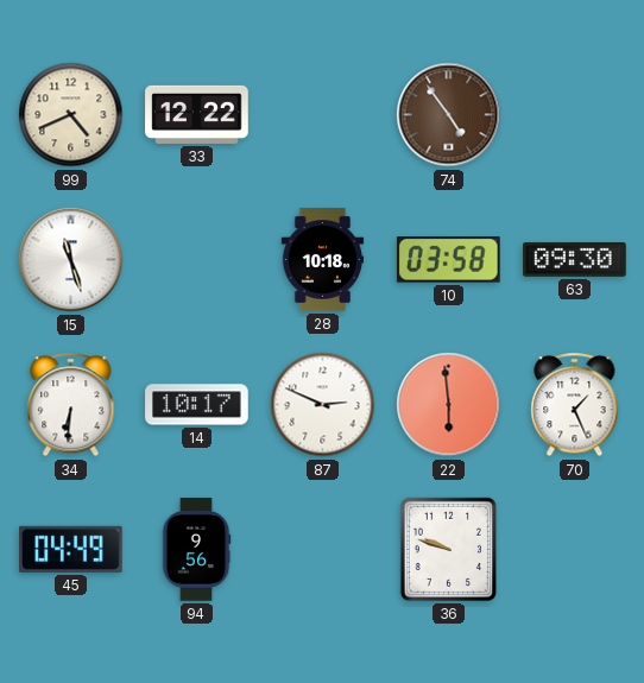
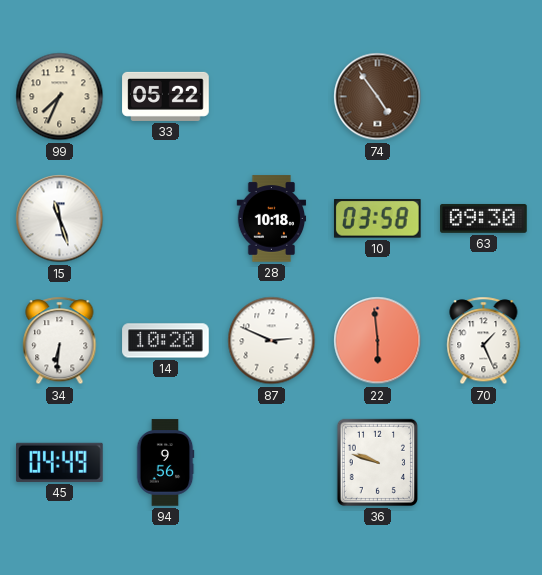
99: 4:41 -> 7:34 (60, 97)
33: 12:22 -> 05:22 (166, 96)
14: 10:17 -> 10:20 (166, 341)
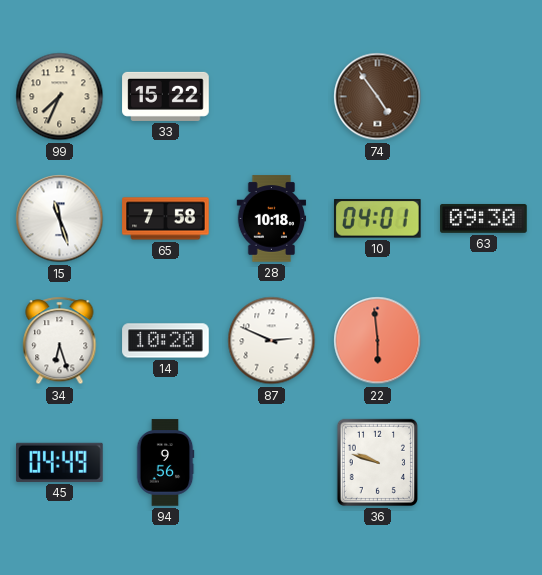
33: 05:22 -> 15:22 (166, 96)
65: none -> 7:58 (166, 219)
10: 03:58 -> 04:01 (377, 219)
34: 6:31 -> 6:27 (60, 341)
70: 1:26 -> none (484, 341)
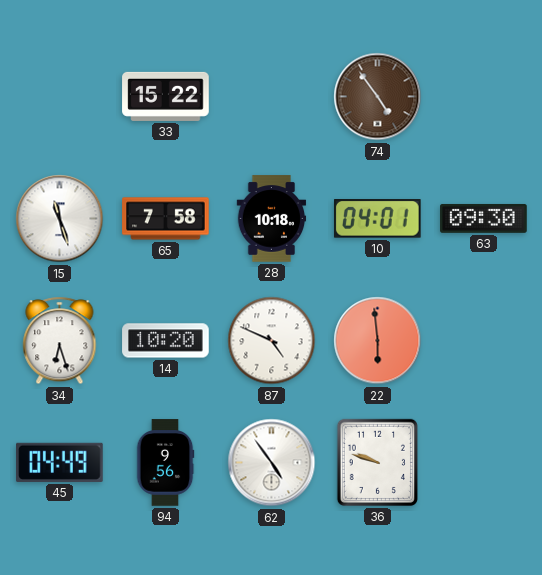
99: 7:34 -> none (60, 97)
87: 2:49 -> 4:49 (272, 341)
62: none -> 4:54 (272, 463)
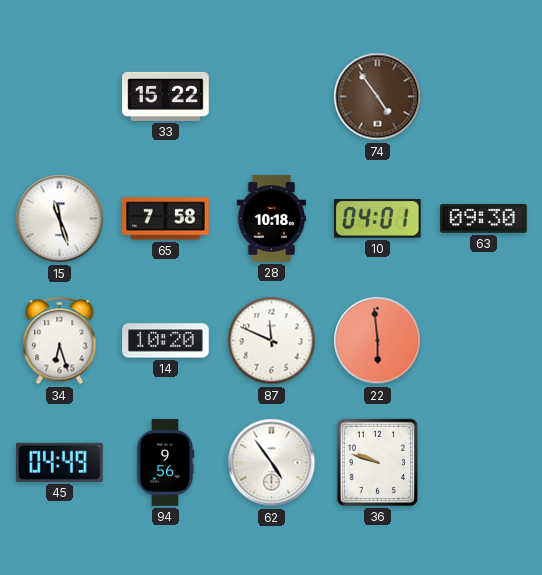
87: 4:49 -> 11:49 (272, 341)
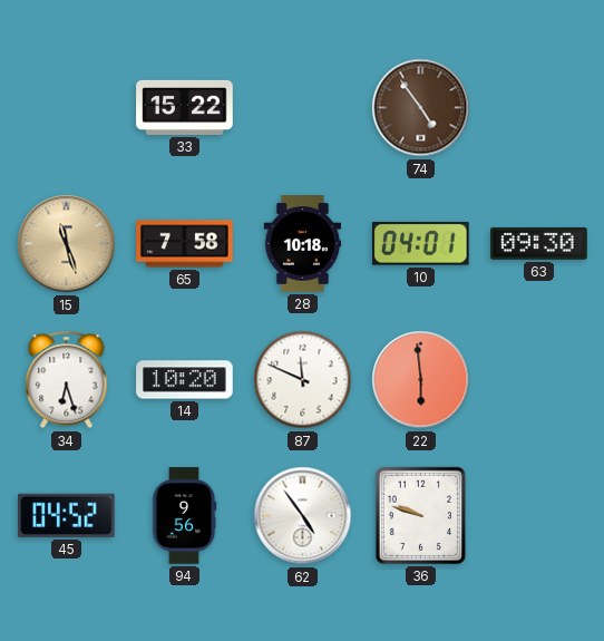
15 dial: white -> champagne (67, 244)
45: 04:49 -> 04:52 (67, 515)
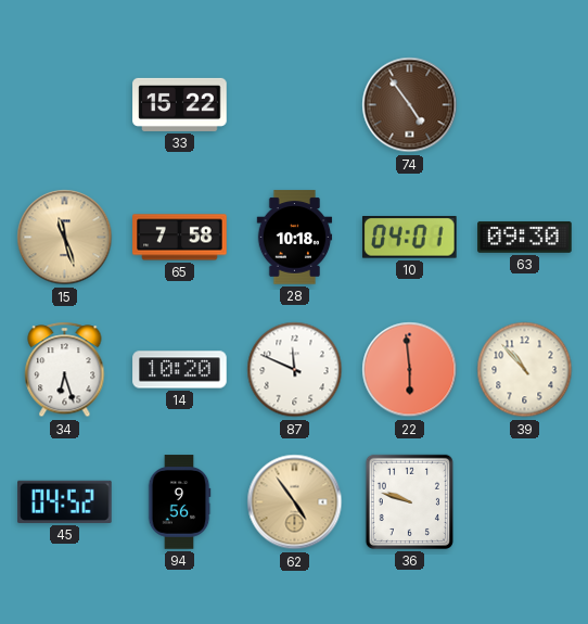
39: none -> 10:53 (525, 370)
62 dial: white -> champagne (295, 502)
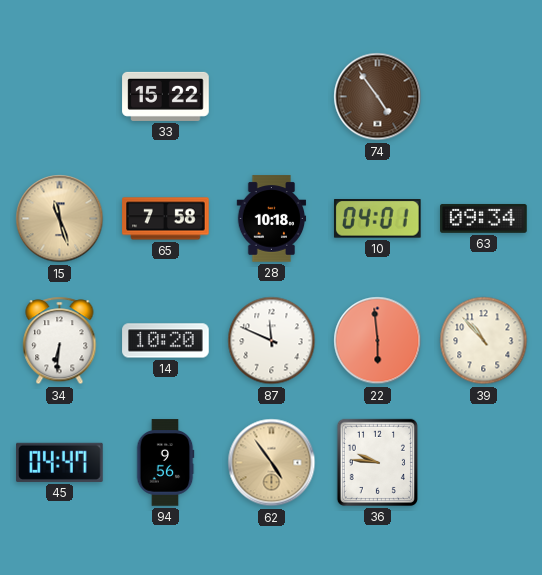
63: 09:30 -> 09:34 (484, 219)
34: 6:27 -> 6:31 (60, 341)
45: 04:52 -> 04:47 (60, 462)
36: 9:48 -> 9:46 (377, 462)
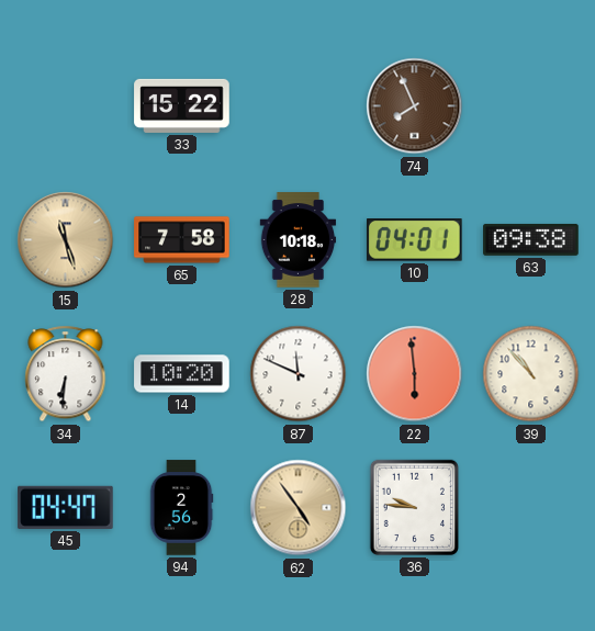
74: 4:54 -> 7:56 (415, 106)
63: 09:34 -> 09:38 (531, 240)
94: 9:56 -> 2:56 (181, 508)
